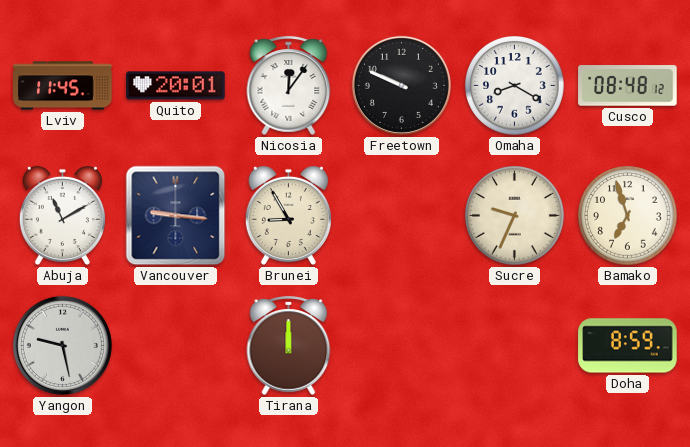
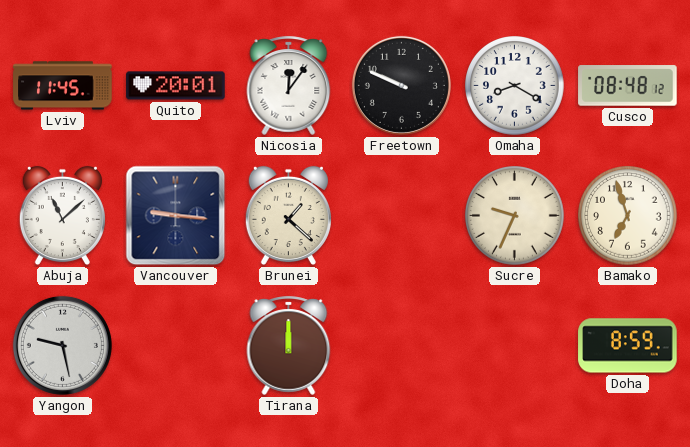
Abuja: 11:10 -> 11:08 (62, 216)
Brunei: 8:55 -> 1:22 (288, 216)
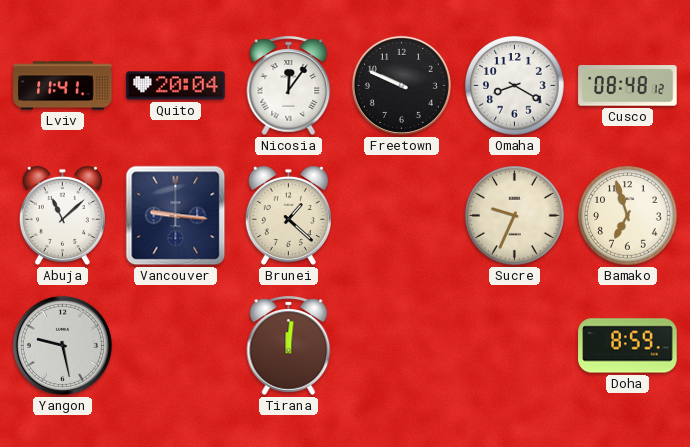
Lviv: 11:45 -> 11:41 (63, 86)
Quito: 20:01 -> 20:04 (176, 86)
Tirana: 12:00 -> 12:01 (289, 345)
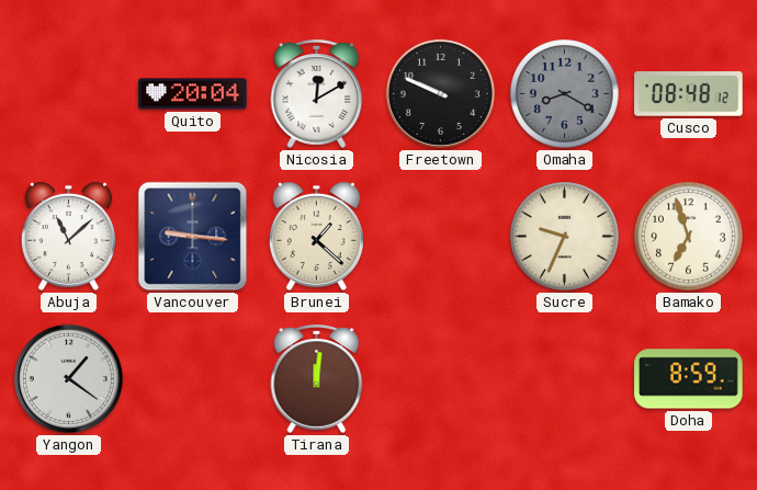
Lviv: 11:41 -> none (63, 86)
Nicosia: 12:06 -> 12:10 (317, 93)
Omaha dial: white -> grey (565, 94)
Yangon: 9:28 -> 1:21 (68, 378)
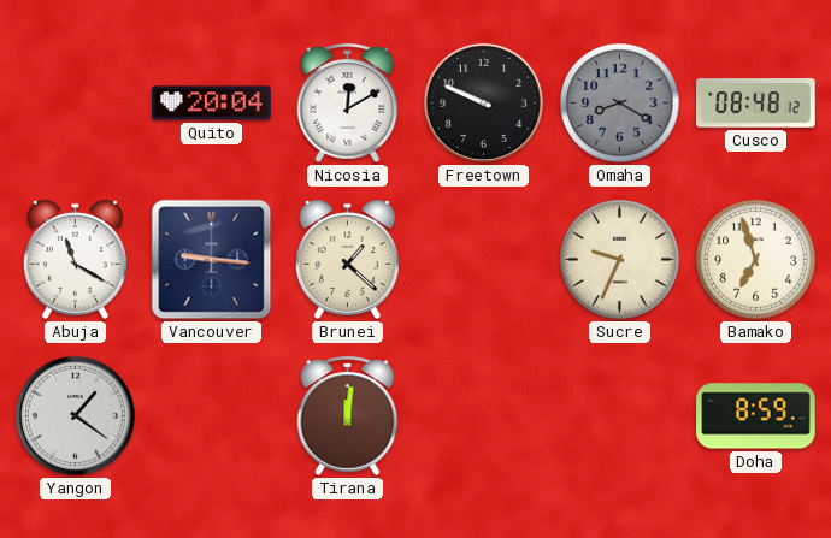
Abuja: 11:08 -> 11:20 (75, 260)
